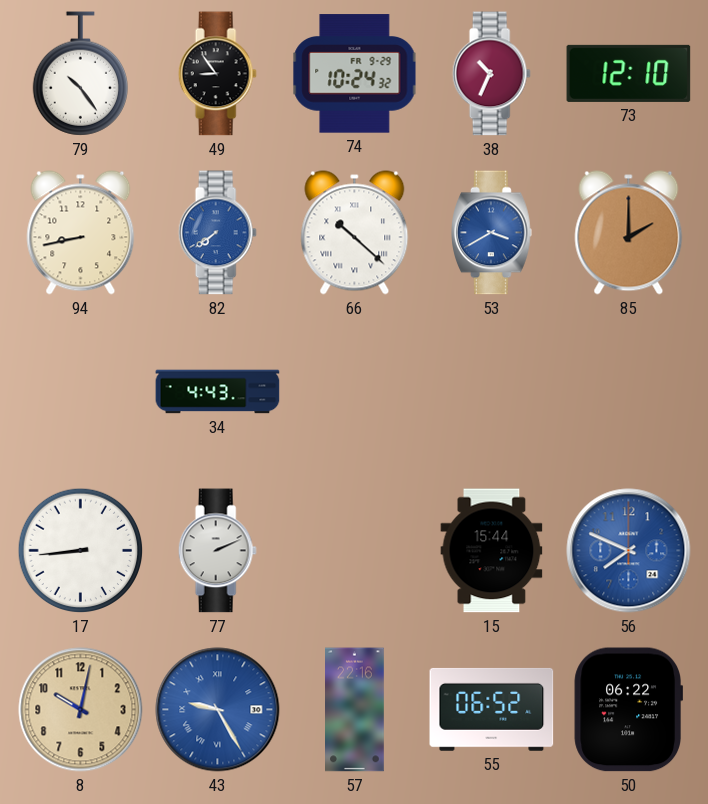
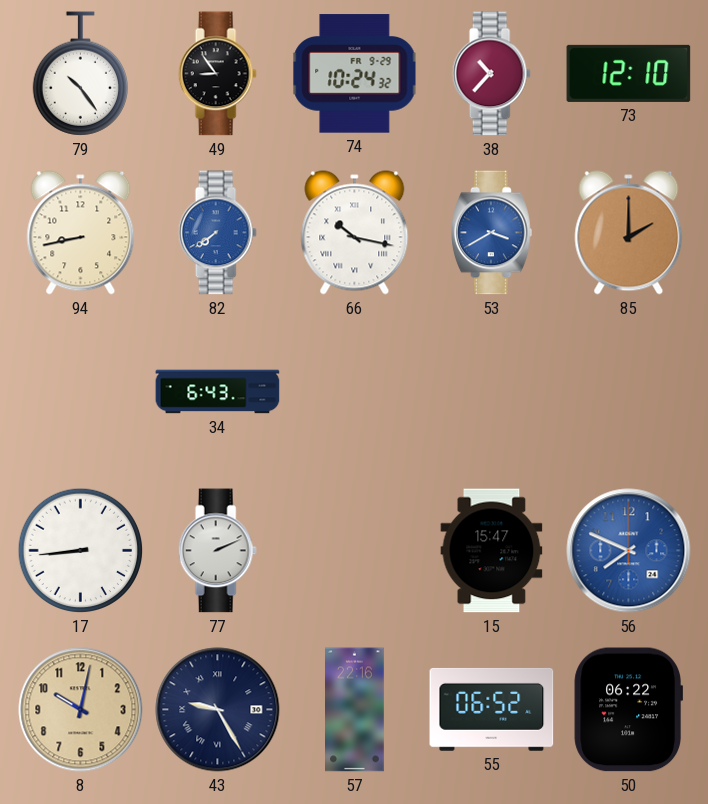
38: 10:34 -> 10:37 (491, 74)
66: 10:22 -> 10:17 (355, 233)
34: 4:43 -> 6:43 (218, 392)
15: 15:44 -> 15:47 (492, 551)
43 dial: blue -> navy (218, 710)
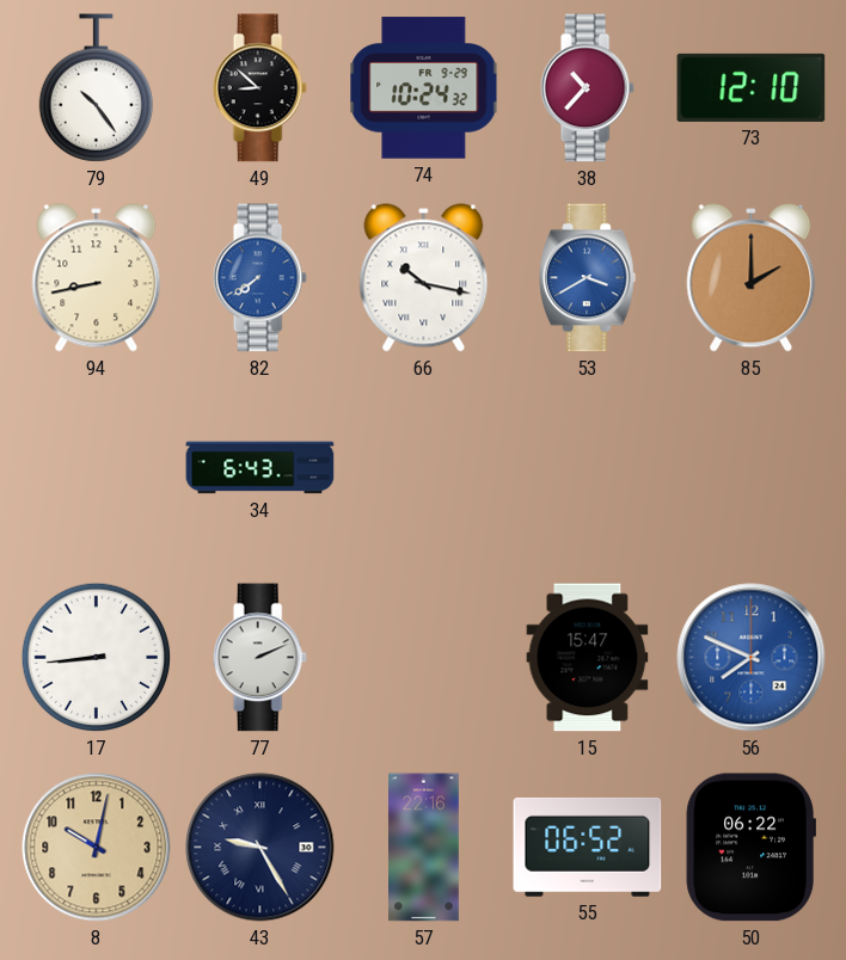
49: 8:54 -> 8:52 (259, 88)
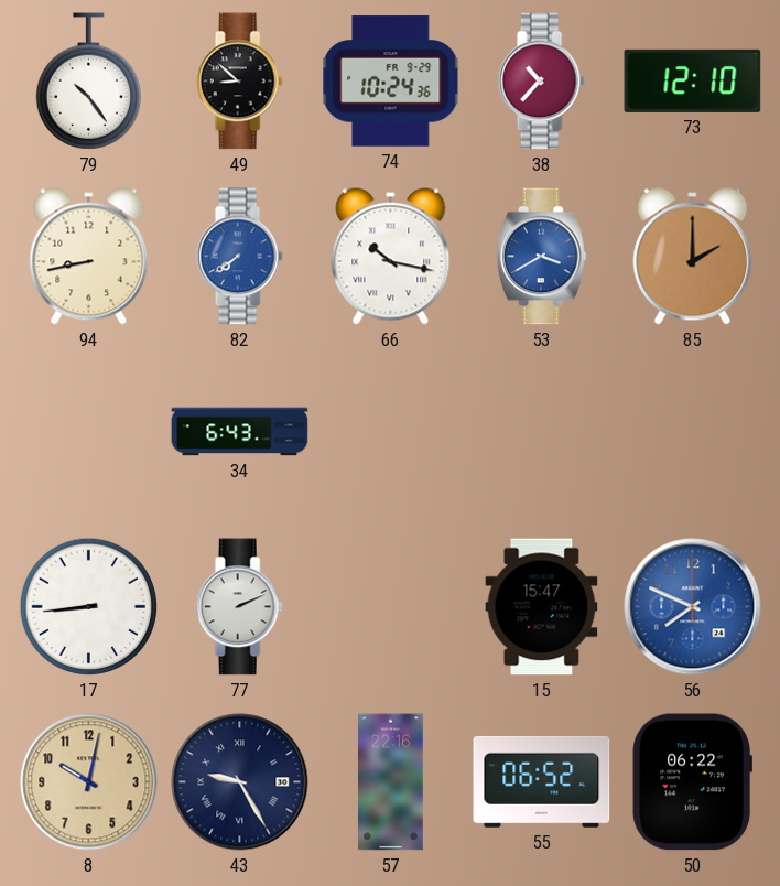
74: 10:24:32 -> 10:24:36 (391, 82)
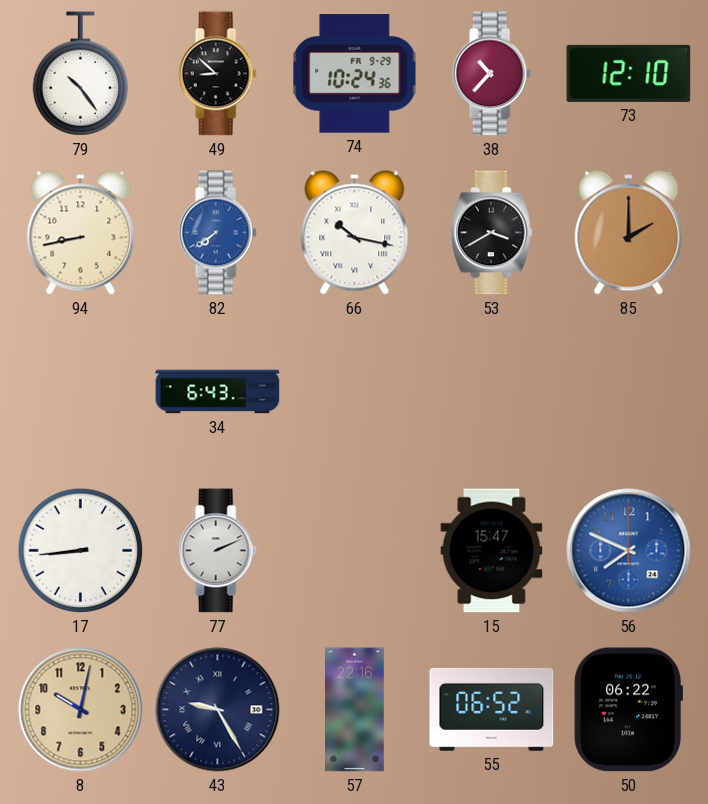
53 dial: blue -> black (492, 233)
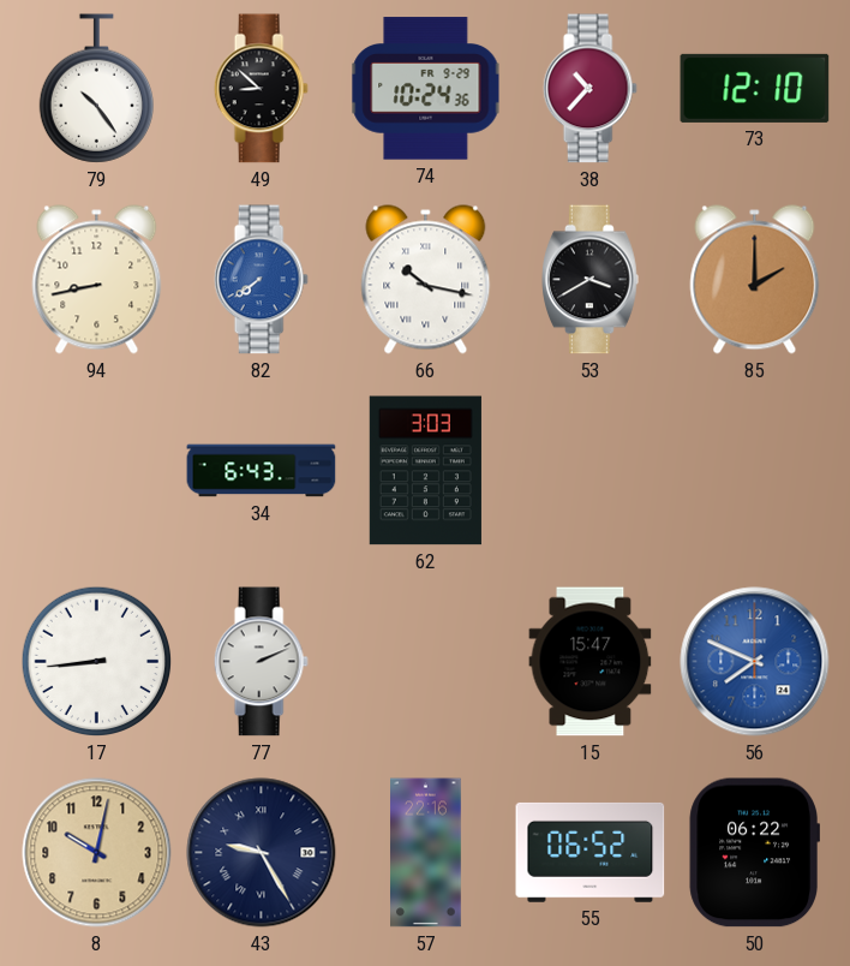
62: none -> 3:03 (425, 471)
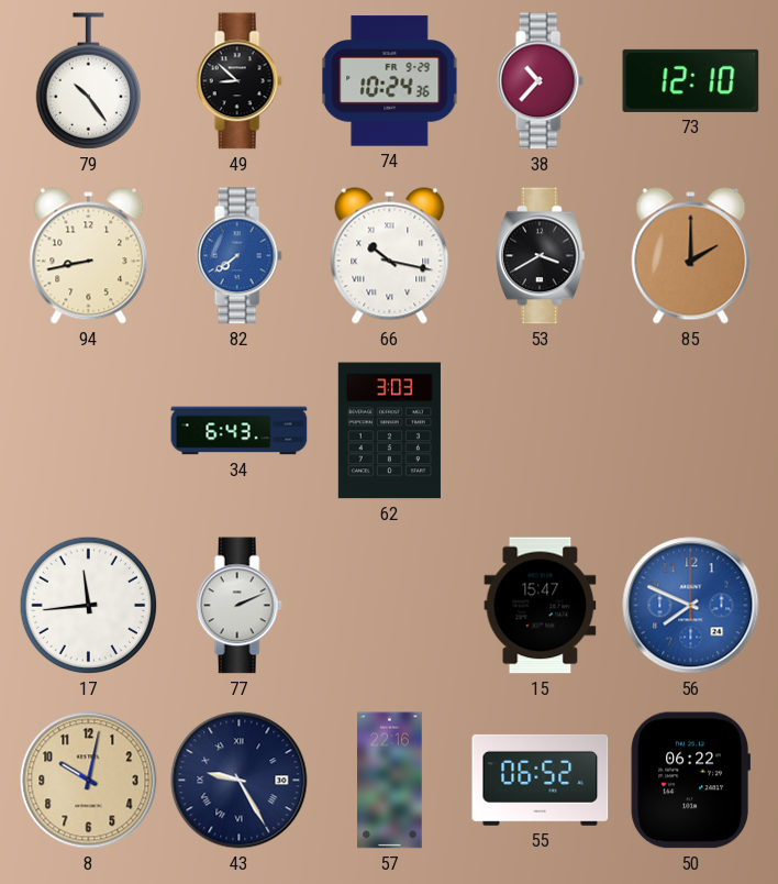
17: 8:44 -> 11:44 (89, 606)
